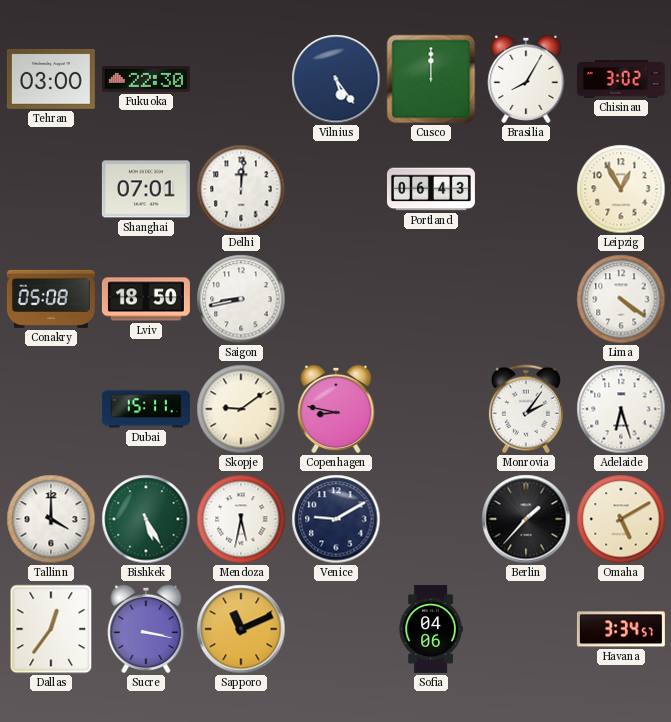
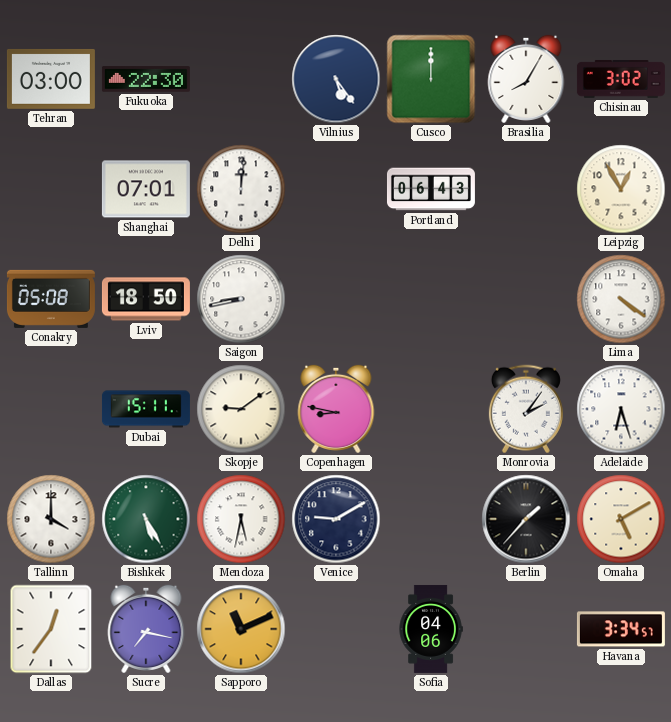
Sucre: 3:17 -> 7:17 (146, 629)
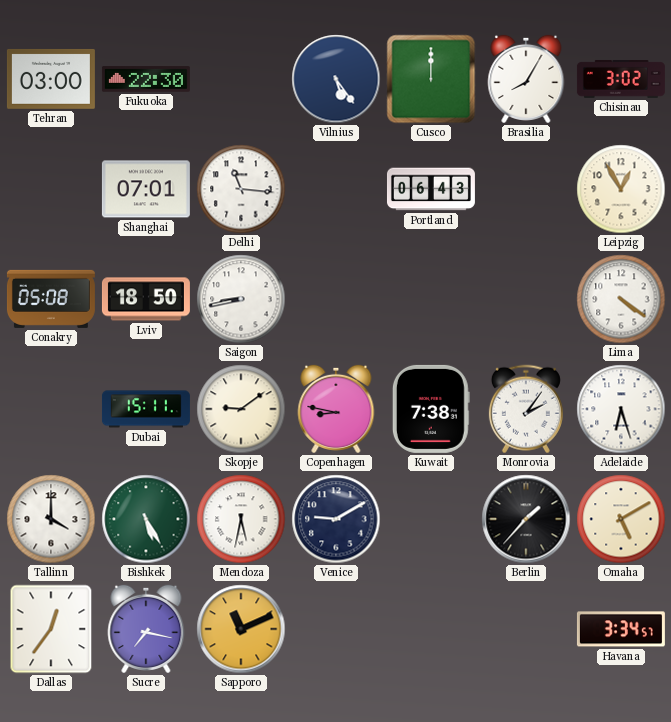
Delhi: 12:01 -> 11:16 (241, 189)
Kuwait: none -> 7:38 (431, 409)
Sofia: 04:06 -> none (431, 629)
